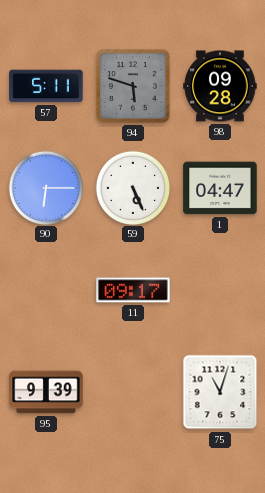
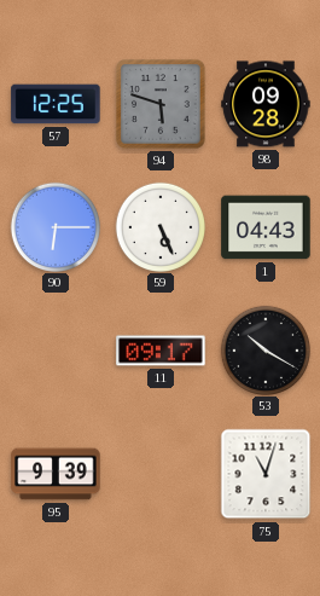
57: 5:11 -> 12:25 (56, 104)
1: 04:47 -> 04:43 (266, 227)
53: none -> 10:20 (264, 349)
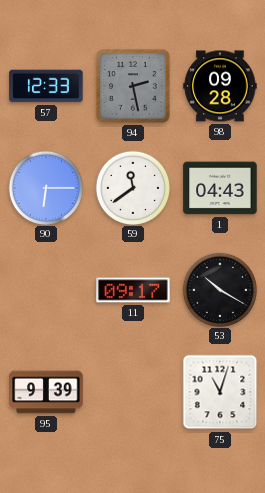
57: 12:25 -> 12:33 (46, 86)
94: 5:48 -> 2:28 (133, 86)
59: 5:26 -> 11:39 (132, 187)
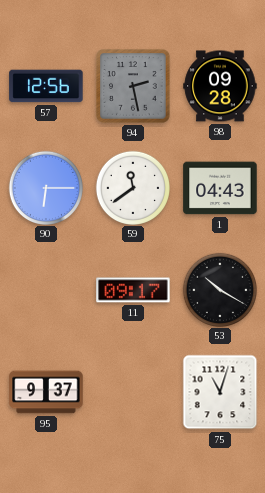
57: 12:33 -> 12:56 (46, 86)
95: 9:39 -> 9:37 (46, 392)
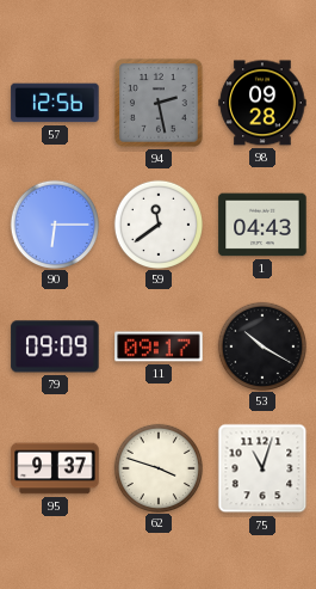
79: none -> 09:09 (55, 346)
62: none -> 3:48 (157, 467)
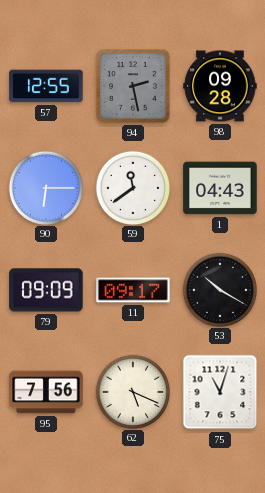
57: 12:56 -> 12:55 (46, 86)
95: 9:37 -> 7:56 (46, 392)
62: 3:48 -> 5:19 (132, 391)
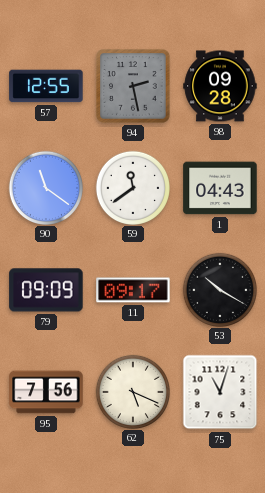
90: 6:15 -> 11:21 (45, 187)
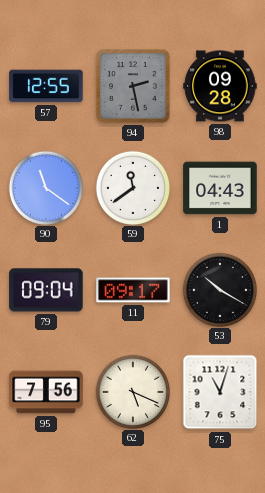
79: 09:09 -> 09:04 (46, 290)
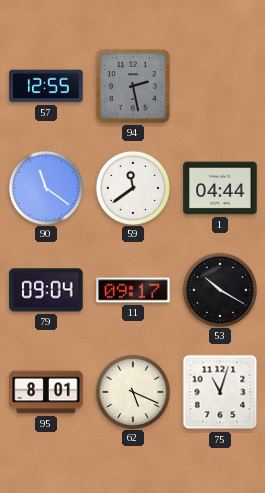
98: 09:28 -> none (220, 86)
1: 04:43 -> 04:44 (220, 188)
95: 7:56 -> 8:01 (46, 392)
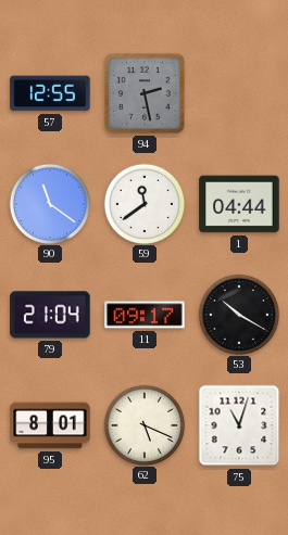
79: 09:04 -> 21:04 (50, 315)
